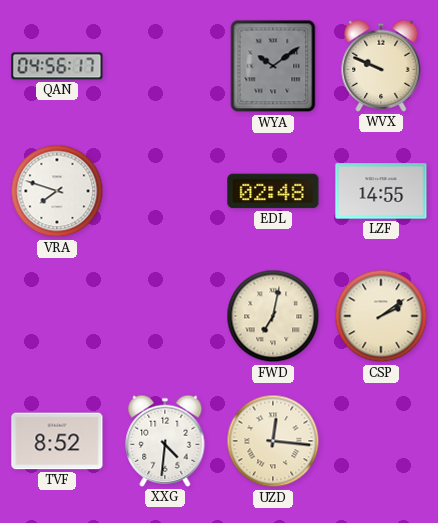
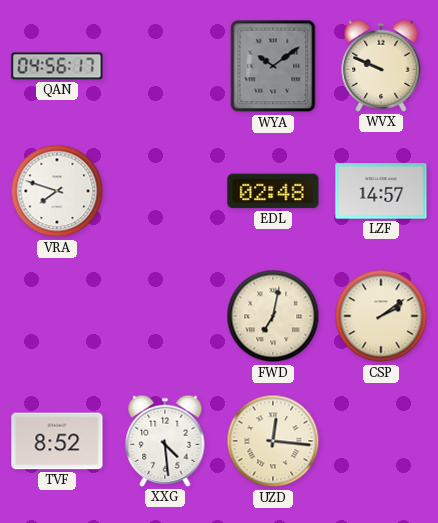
LZF: 14:55 -> 14:57 (381, 191)
XXG: 4:31 -> 4:29 (165, 441)
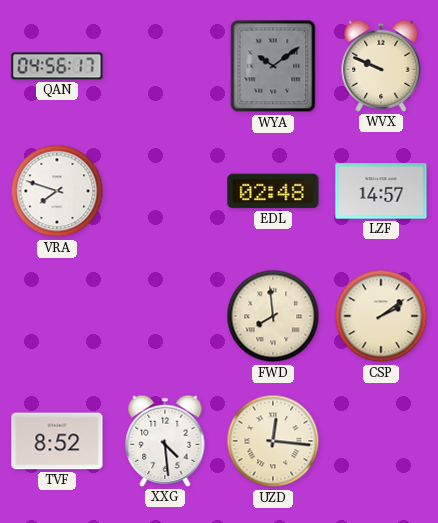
FWD: 7:02 -> 7:59 (273, 316)
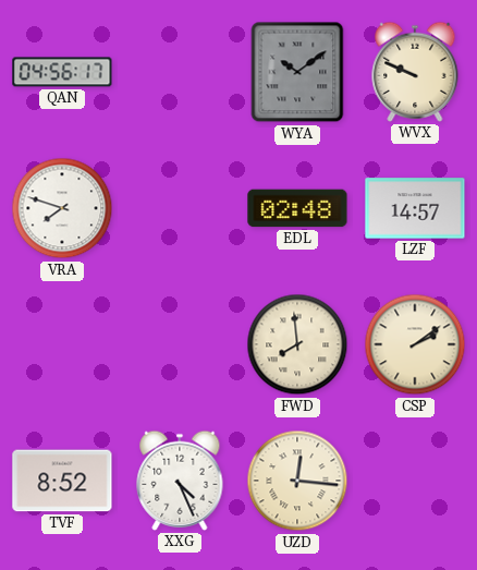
XXG: 4:29 -> 4:26 (180, 481)
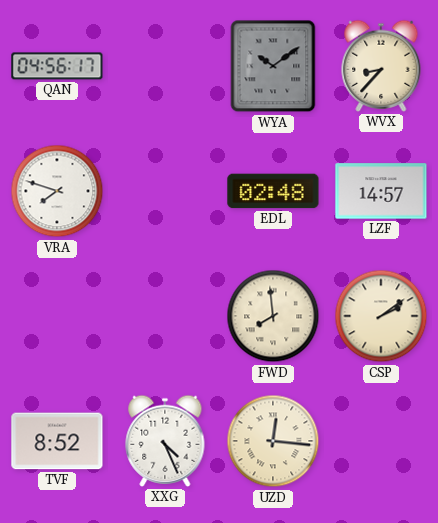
WVX: 9:49 -> 8:37 (381, 66)
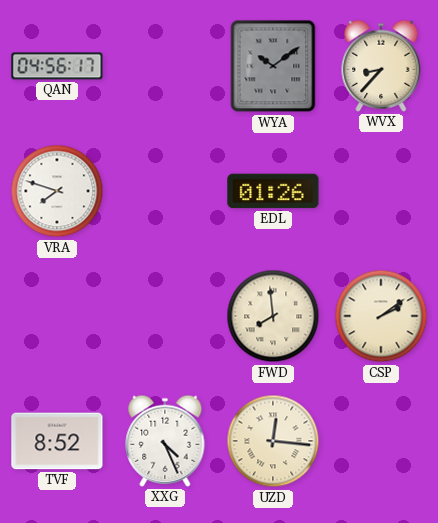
EDL: 02:48 -> 01:26 (273, 191)
LZF: 14:57 -> none (381, 191)
